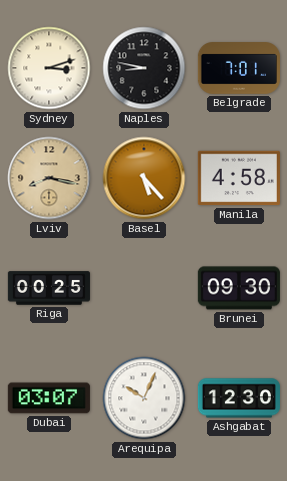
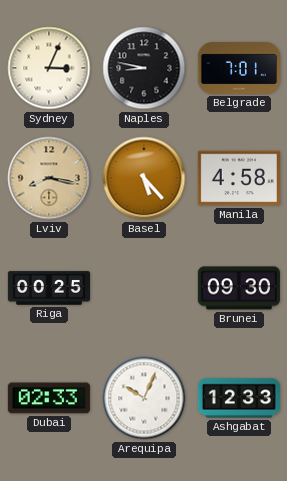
Sydney: 3:12 -> 3:04 (49, 68)
Dubai: 03:07 -> 02:33 (49, 398)
Ashgabat: 12:30 -> 12:33 (239, 398)
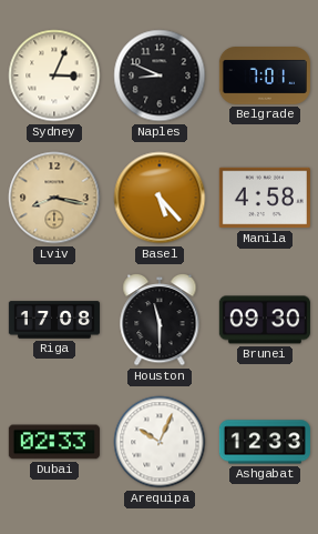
Naples: 8:47 -> 8:49 (160, 75)
Riga: 00:25 -> 17:08 (54, 320)
Houston: none -> 11:30 (160, 320)
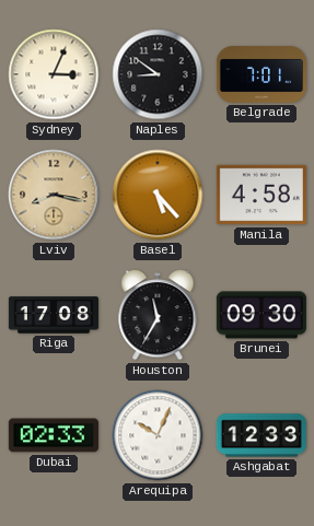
Naples: 8:49 -> 8:51 (158, 74)
Houston: 11:30 -> 11:35 (158, 315)
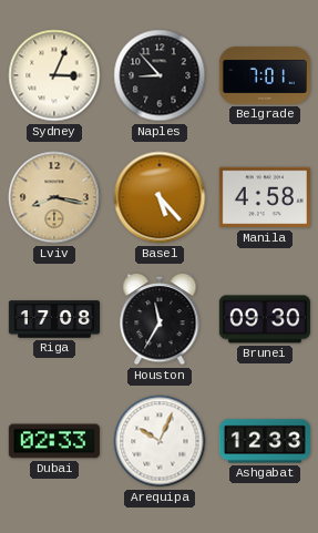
Naples: 8:51 -> 8:53 (160, 75)
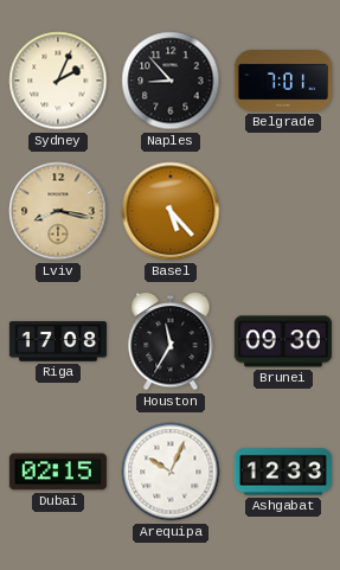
Sydney: 3:04 -> 2:04 (58, 81)
Manila: 4:58 -> none (265, 197)
Dubai: 02:33 -> 02:15 (58, 472)
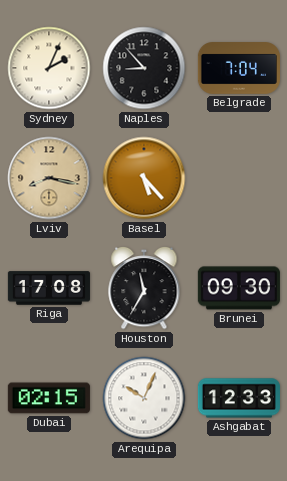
Belgrade: 7:01 -> 7:04 (239, 68)
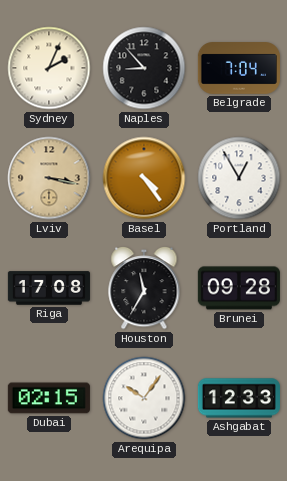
Lviv: 8:17 -> 3:17 (49, 178)
Basel: 5:23 -> 4:24 (144, 178)
Portland: none -> 12:55 (239, 178)
Brunei: 09:30 -> 09:28 (239, 288)
Arequipa: 10:04 -> 10:06 (144, 398)
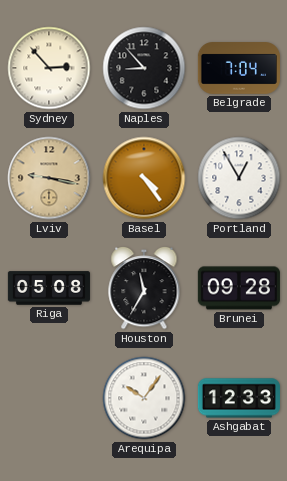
Sydney: 2:04 -> 2:53 (49, 68)
Lviv: 3:17 -> 9:17 (49, 178)
Riga: 17:08 -> 05:08 (49, 288)
Dubai: 02:15 -> none (49, 398)
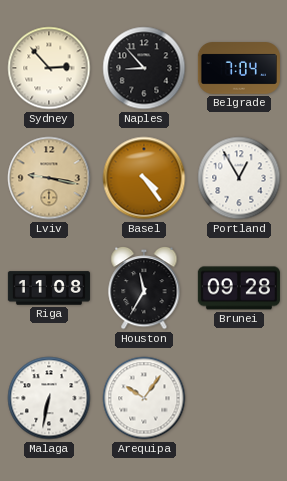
Riga: 05:08 -> 11:08 (49, 288)
Malaga: none -> 6:32 (49, 398)
Ashgabat: 12:33 -> none (239, 398)
